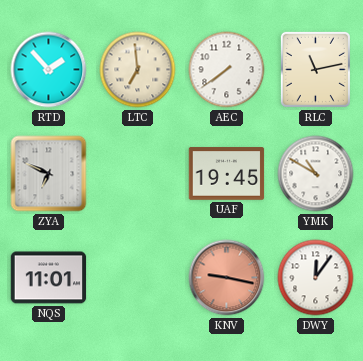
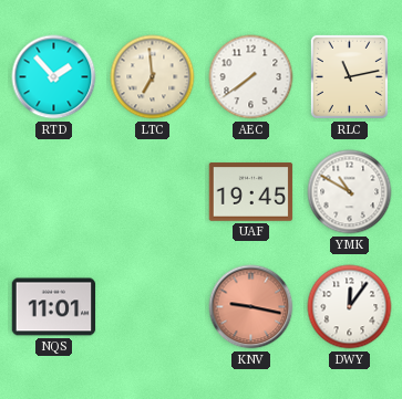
ZYA: 6:49 -> none (49, 174)
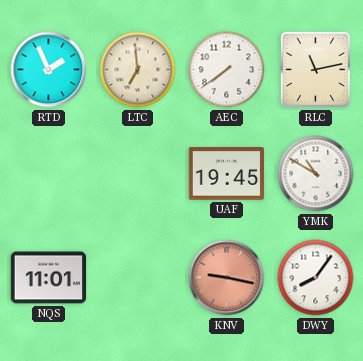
RTD: 1:53 -> 1:56 (49, 70)
DWY: 12:06 -> 8:06 (316, 278)
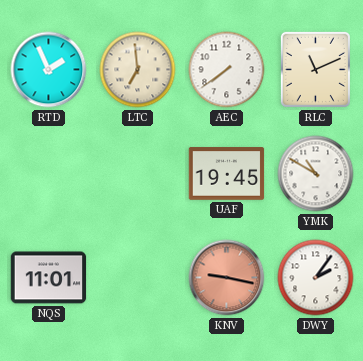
RLC: 11:13 -> 11:11 (315, 69)
DWY: 8:06 -> 2:06 (316, 278)
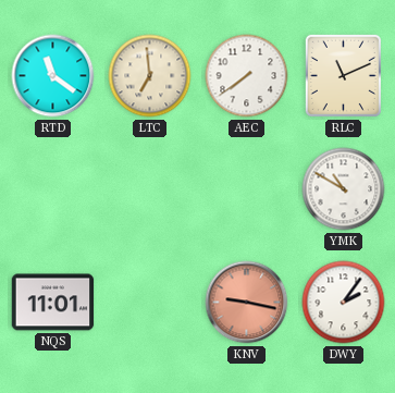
RTD: 1:56 -> 11:21 (53, 76)
UAF: 19:45 -> none (227, 174)
